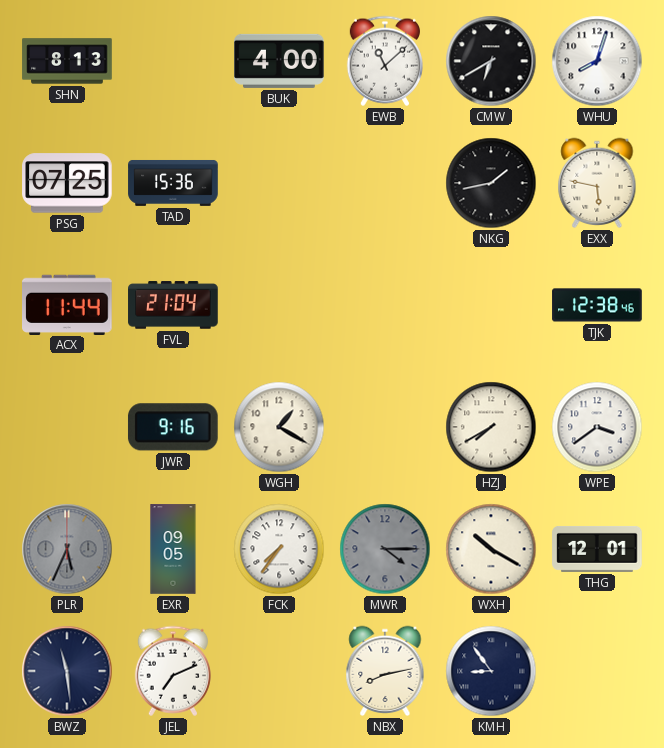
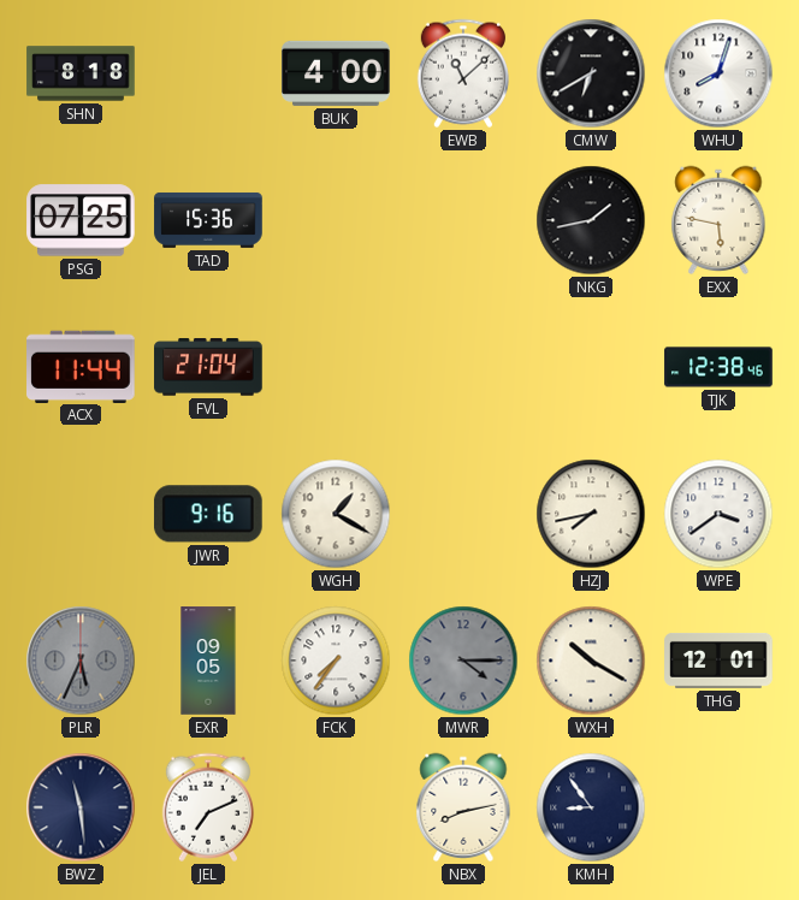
SHN: 8:13 -> 8:18 (81, 73)
HZJ: 7:40 -> 7:43 (591, 514)
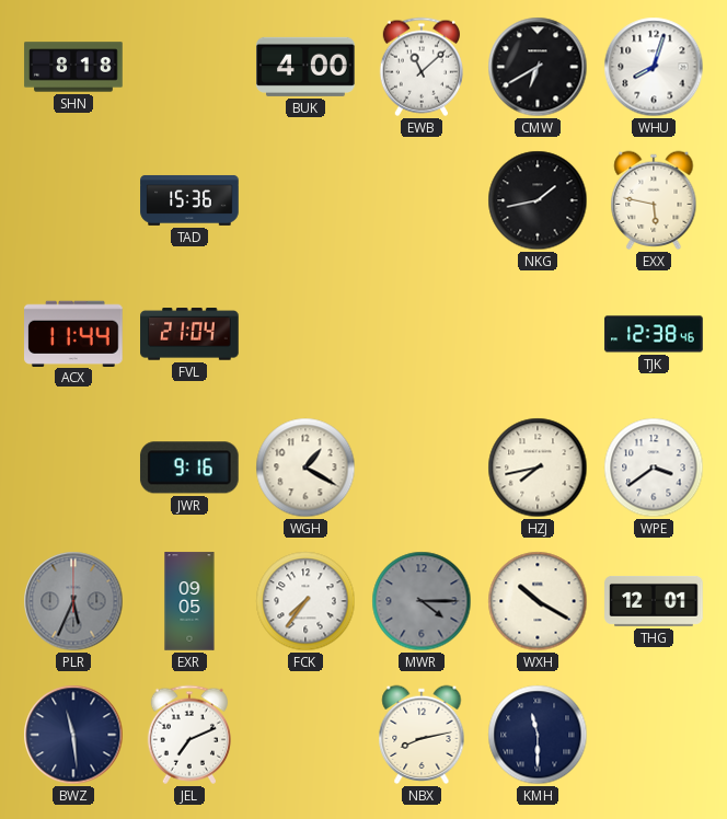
PSG: 07:25 -> none (81, 220)
KMH: 8:54 -> 11:30 (538, 735)
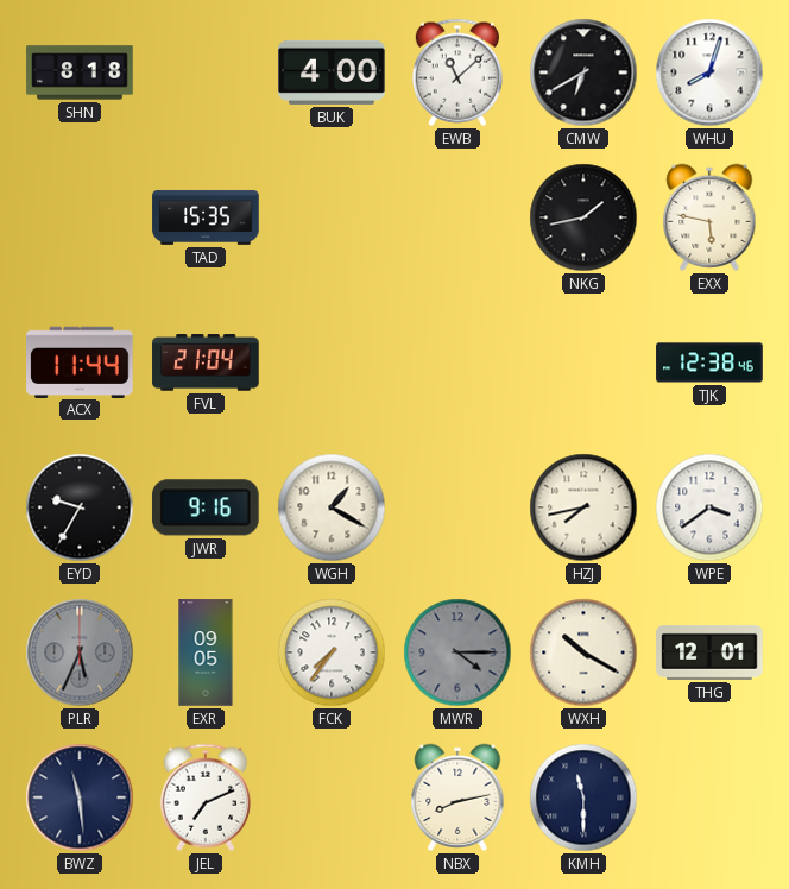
TAD: 15:36 -> 15:35 (206, 217)
EYD: none -> 9:35 (80, 507)
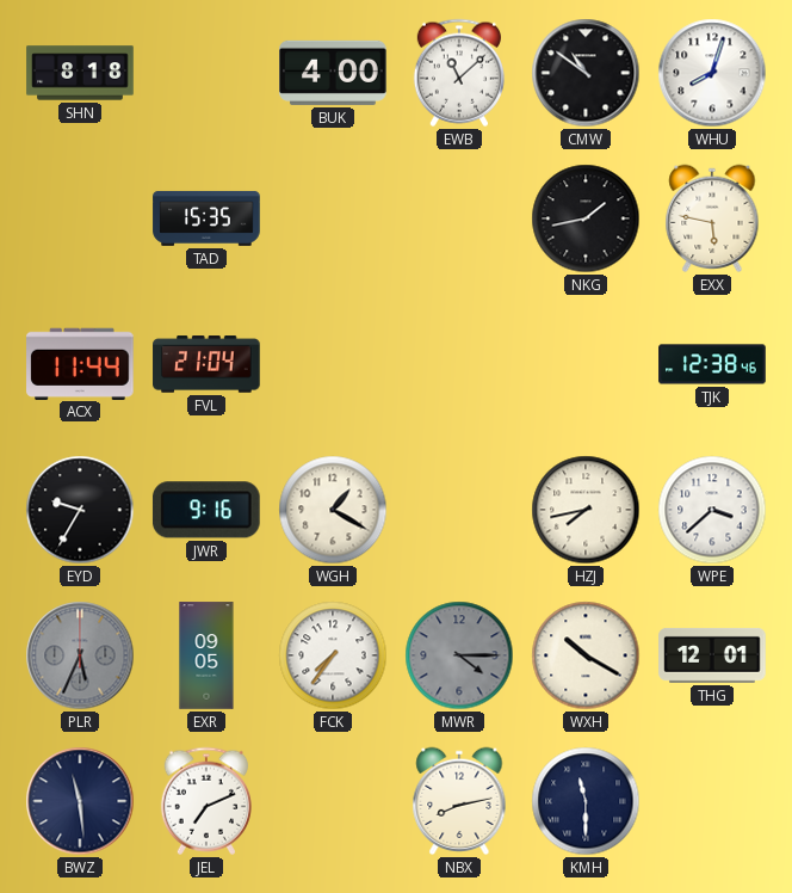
CMW: 6:40 -> 10:51 (586, 73)
WPE: 3:39 -> 3:38 (712, 510)
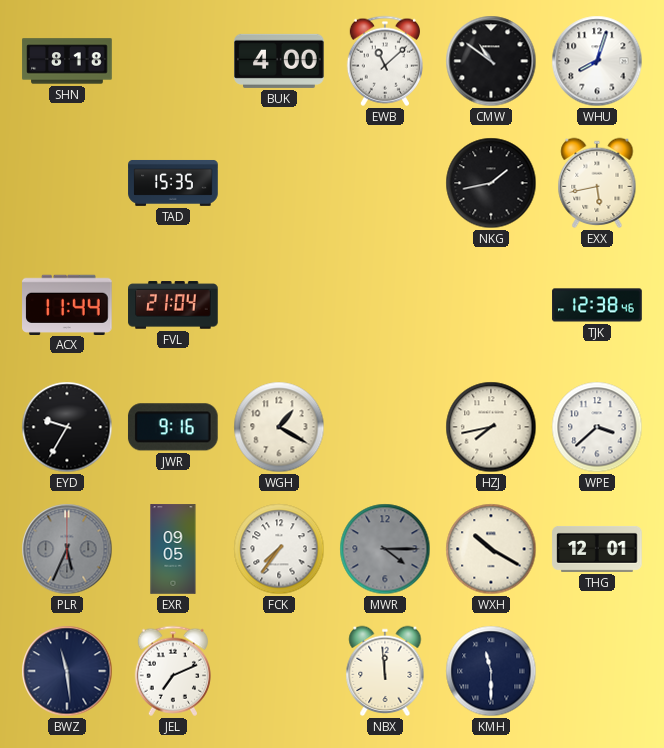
EXX: 5:47 -> 5:43 (597, 183)
NBX: 8:13 -> 11:59 (385, 671)
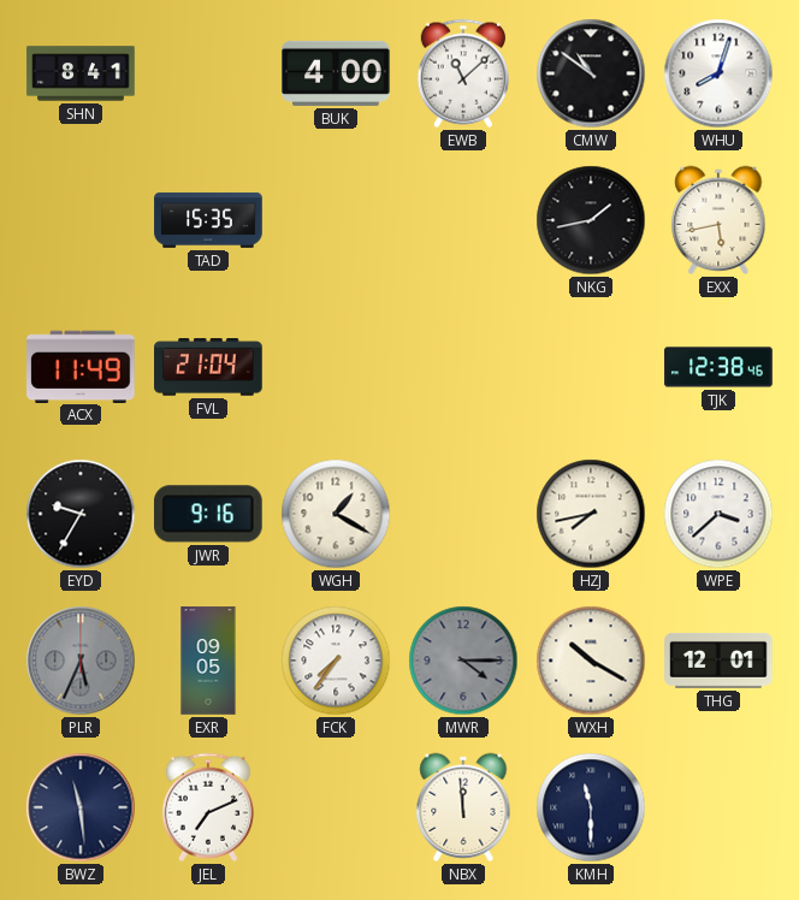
SHN: 8:18 -> 8:41 (81, 73)
ACX: 11:44 -> 11:49 (81, 366)
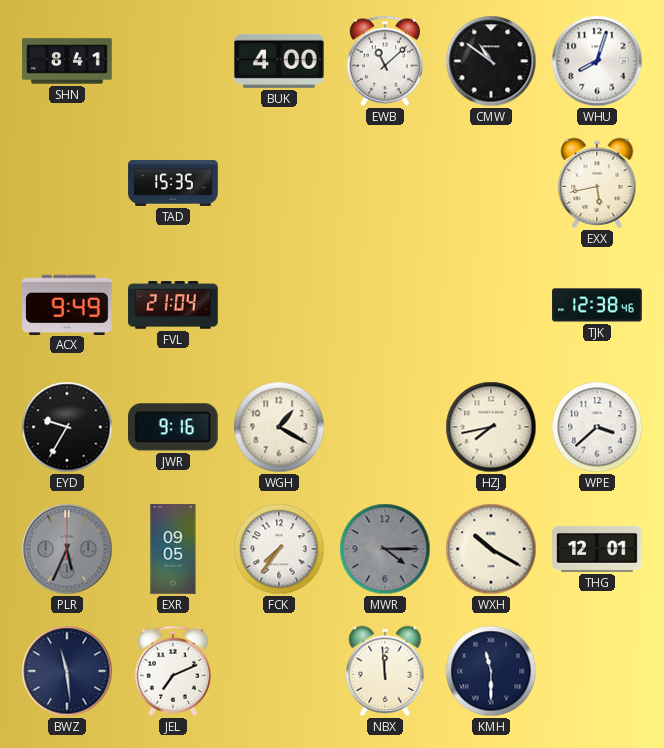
NKG: 1:43 -> none (591, 220)
ACX: 11:49 -> 9:49 (67, 304)
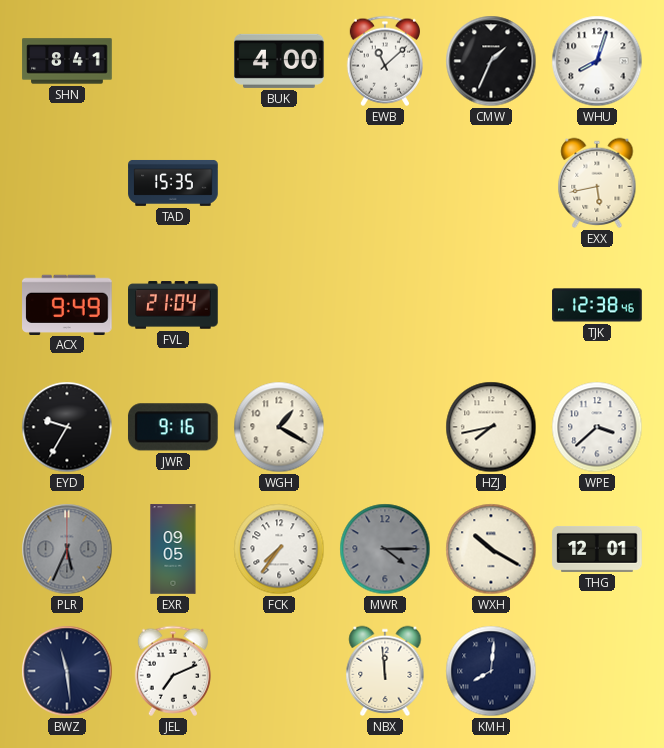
CMW: 10:51 -> 1:34 (491, 61)
KMH: 11:30 -> 8:01 (491, 671)
